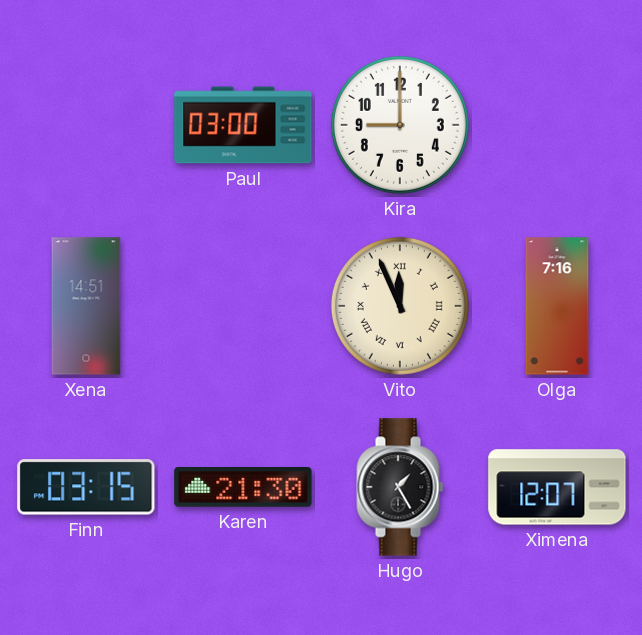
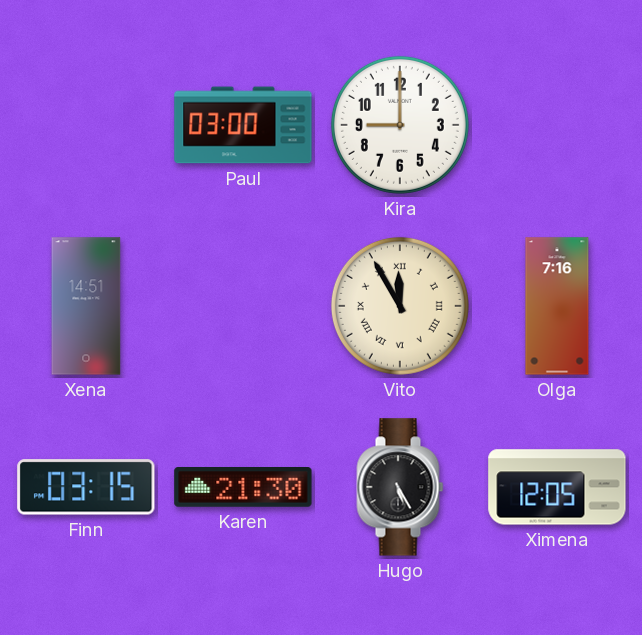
Vito: 11:56 -> 11:55 (400, 306)
Hugo: 1:25 -> 5:25 (400, 487)
Ximena: 12:07 -> 12:05 (557, 487)
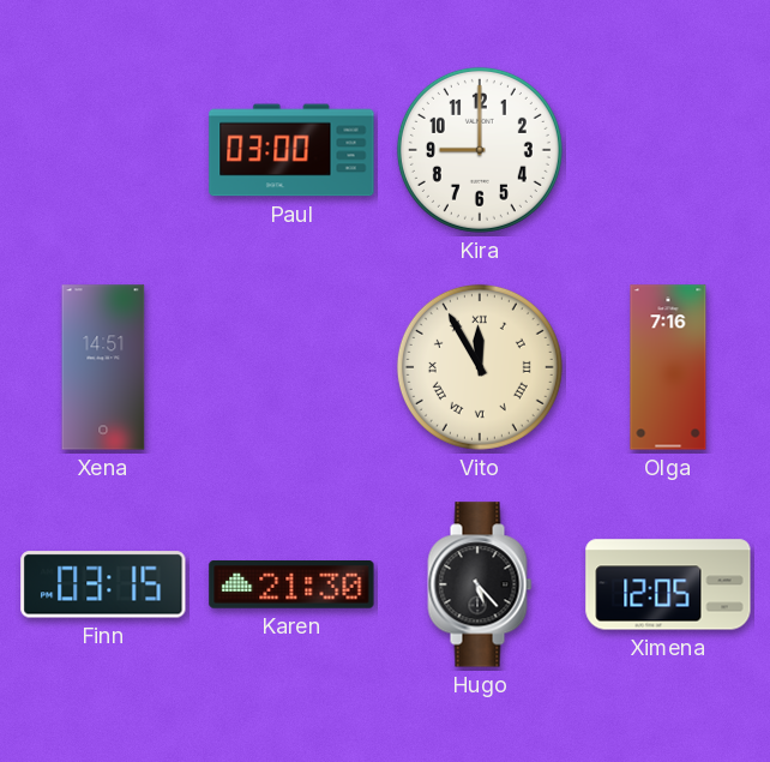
Hugo: 5:25 -> 5:23 (480, 584)
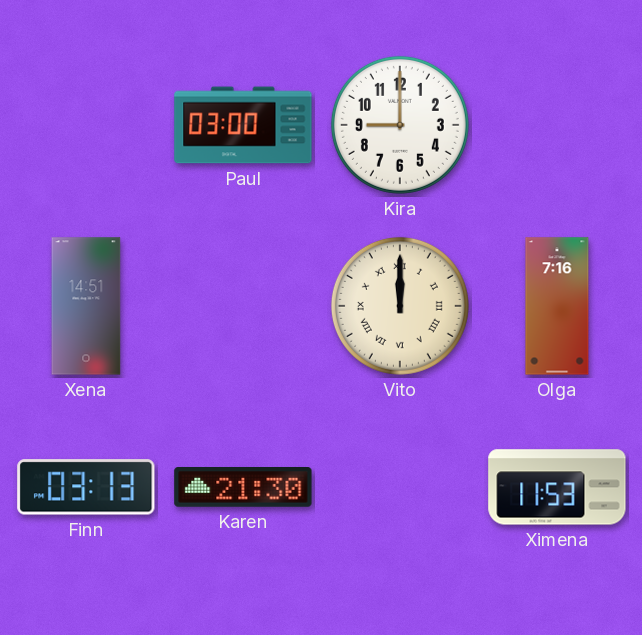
Vito: 11:55 -> 12:00 (400, 306)
Finn: 03:15 -> 03:13 (86, 487)
Hugo: 5:23 -> none (480, 584)
Ximena: 12:05 -> 11:53 (557, 487)
